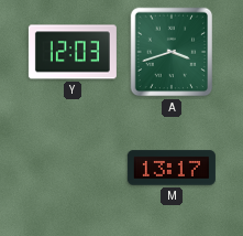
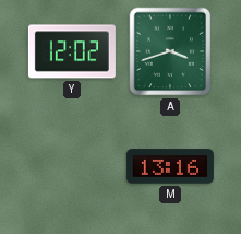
Y: 12:03 -> 12:02 (72, 51)
M: 13:17 -> 13:16 (170, 166)
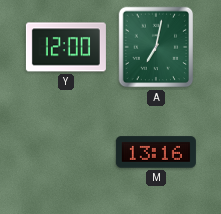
Y: 12:02 -> 12:00 (66, 47)
A: 3:42 -> 7:02 (156, 47)
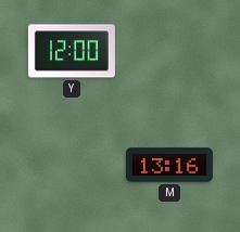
A: 7:02 -> none (156, 47)
